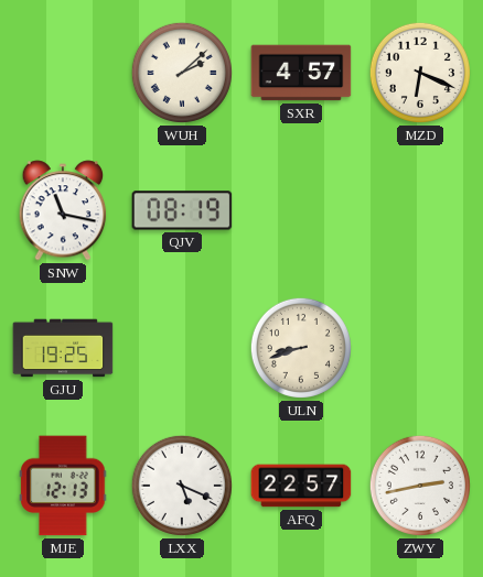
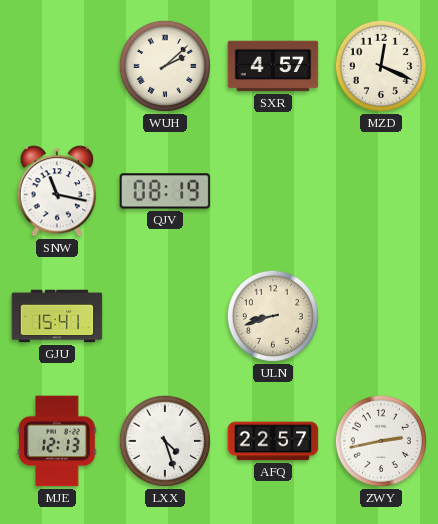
MZD: 6:19 -> 12:19 (381, 66)
GJU: 19:25 -> 15:41 (57, 316)
LXX: 5:19 -> 4:27 (165, 441)
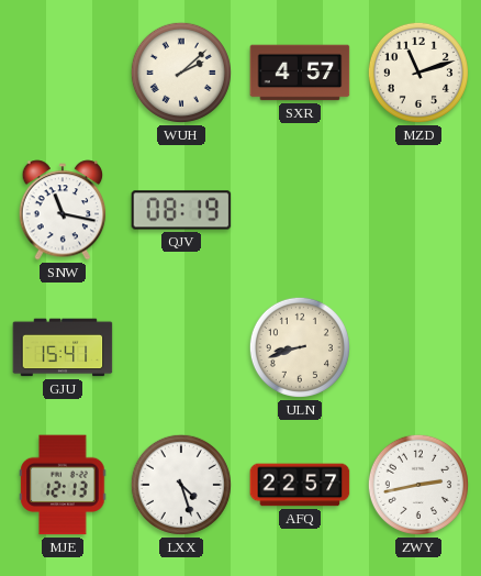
MZD: 12:19 -> 11:12 (418, 73)
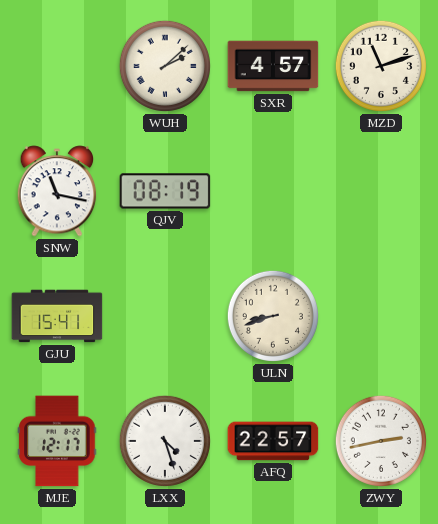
MJE: 12:13 -> 12:17 (57, 441)
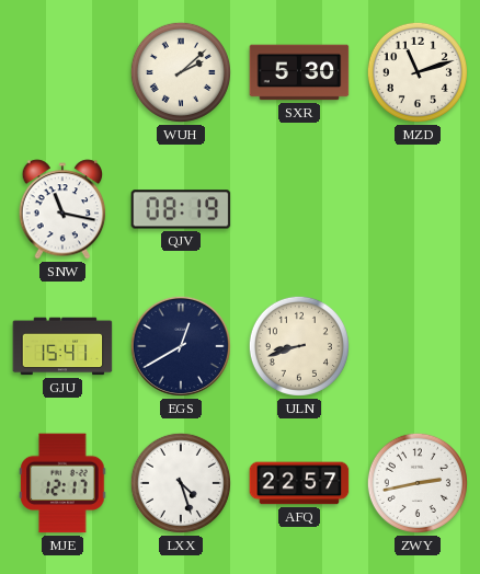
SXR: 4:57 -> 5:30 (299, 72)
EGS: none -> 12:40 (181, 346)
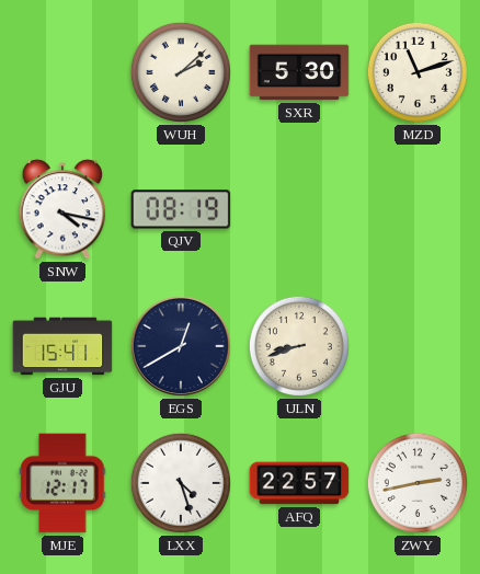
SNW: 11:17 -> 4:17 (62, 209)
